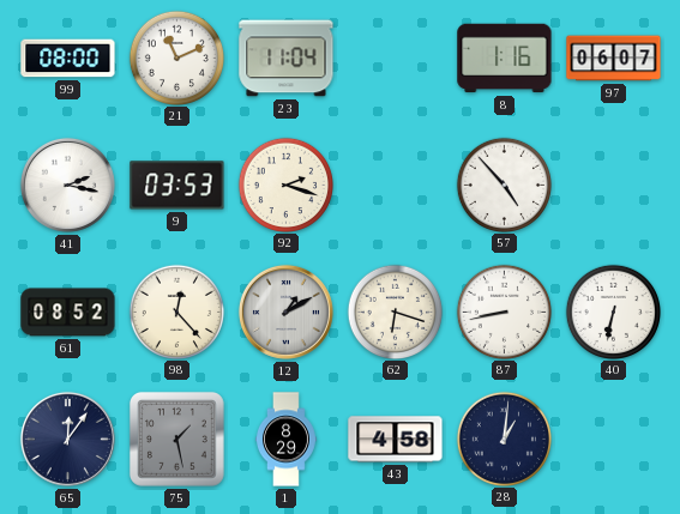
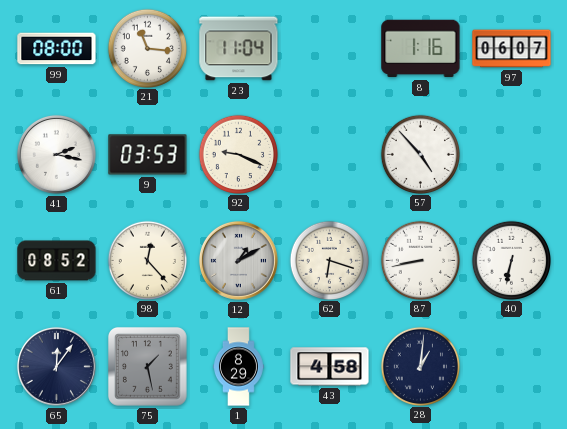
21: 11:11 -> 11:16 (147, 48)
92: 2:18 -> 9:19 (238, 154)
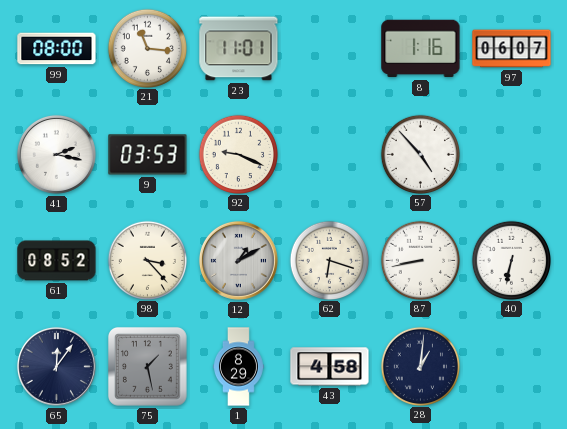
23: 11:04 -> 11:01 (239, 49)
98: 12:23 -> 3:23 (147, 260)
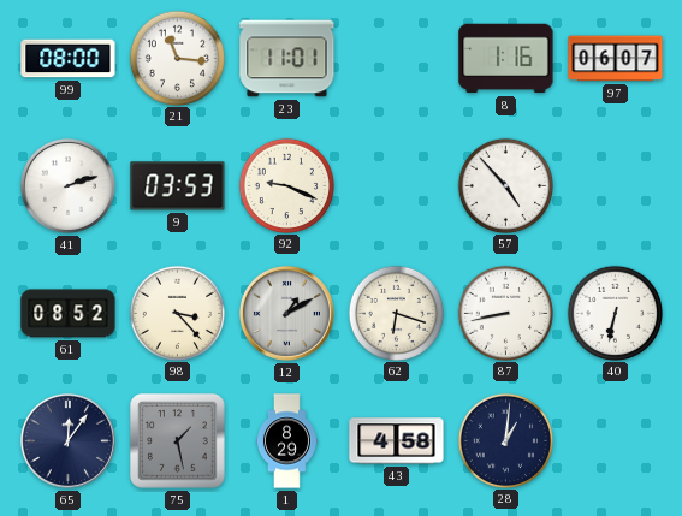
41: 2:17 -> 2:12 (67, 185)
